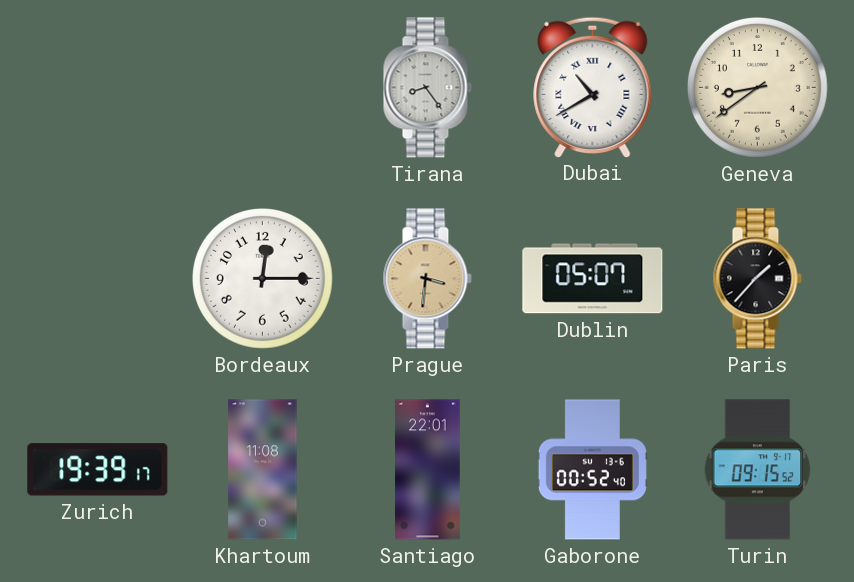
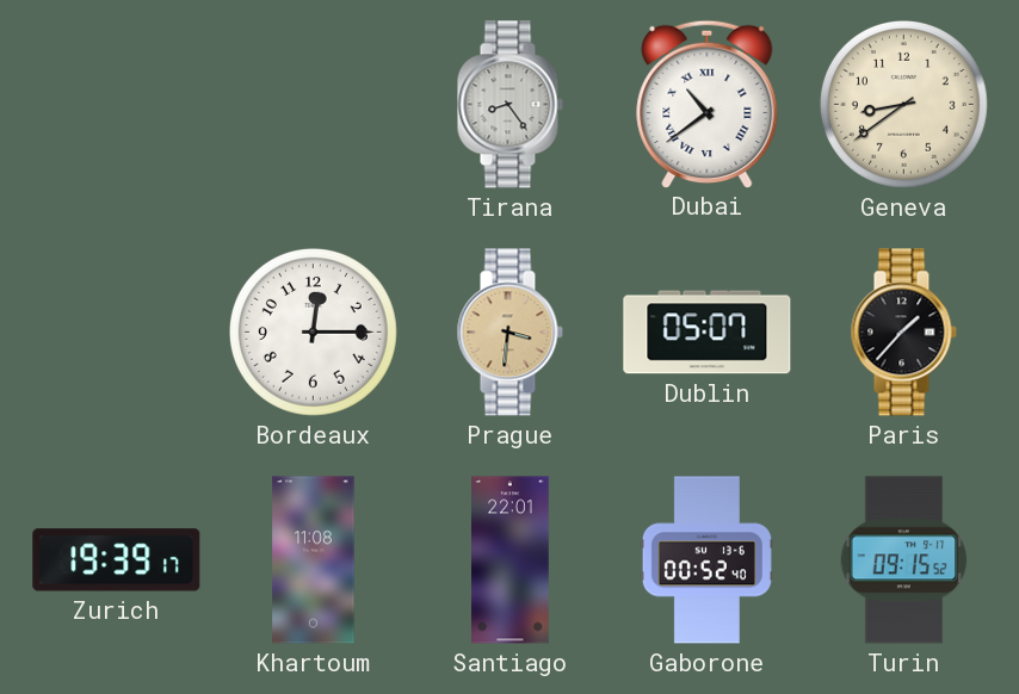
Dubai: 10:40 -> 10:39 (708, 104)
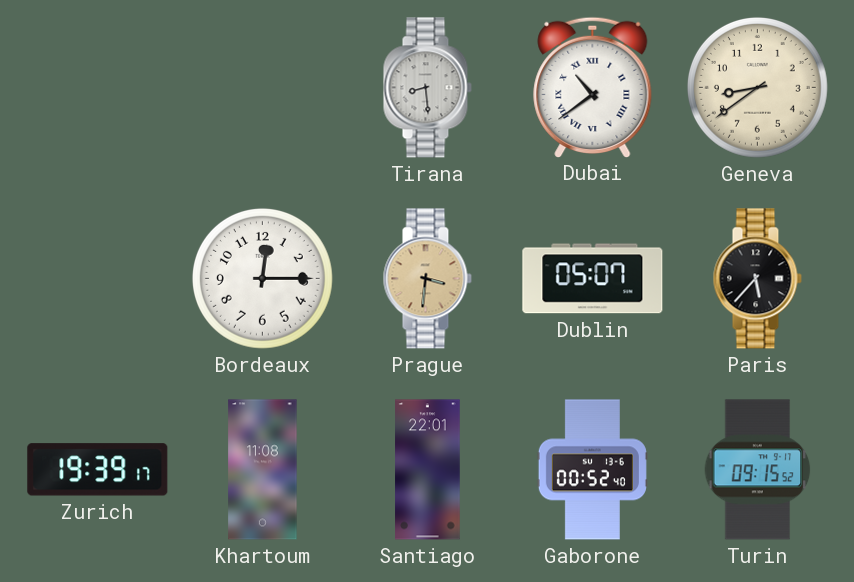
Tirana: 8:24 -> 8:29 (427, 88)
Paris: 1:37 -> 5:37 (757, 279)
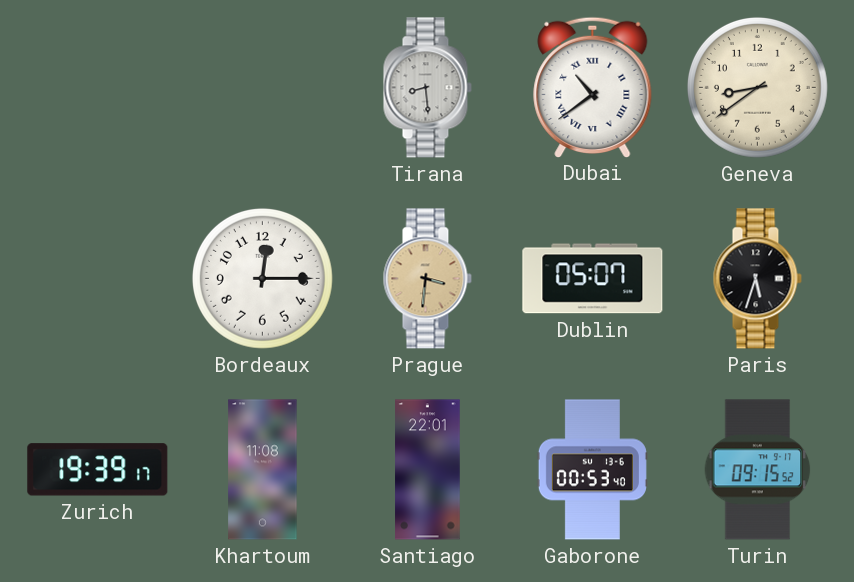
Paris: 5:37 -> 5:33 (757, 279)
Gaborone: 00:52 -> 00:53 (592, 470)
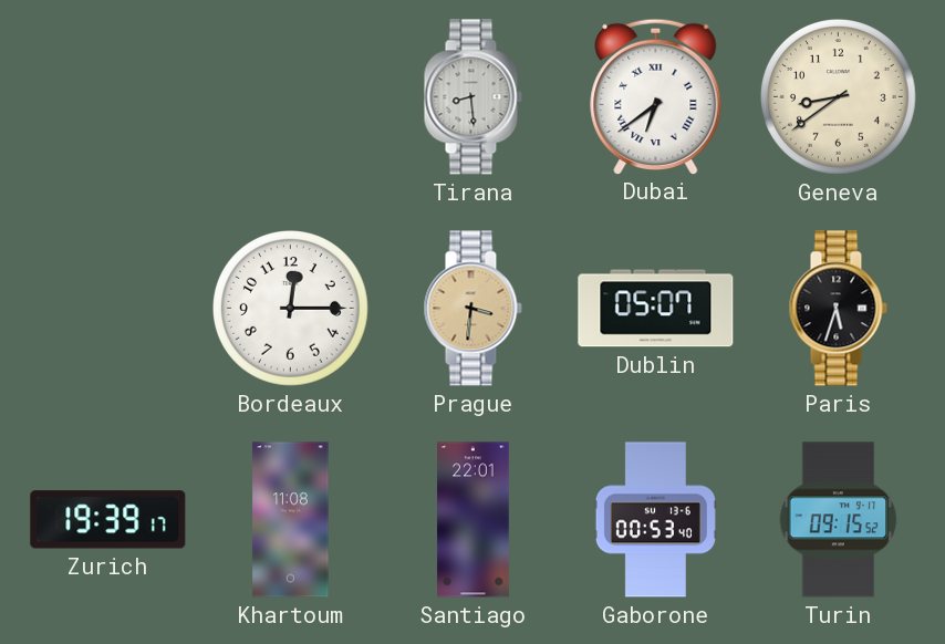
Dubai: 10:39 -> 6:39 (656, 96)
